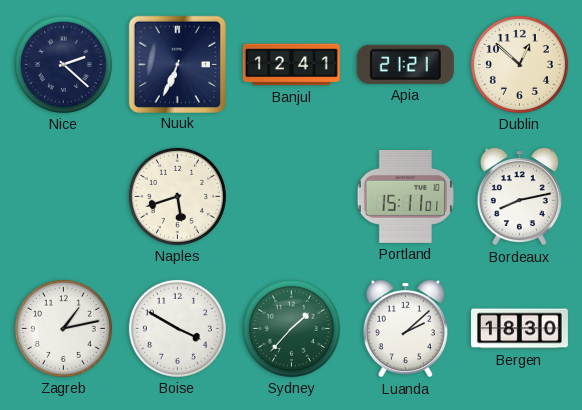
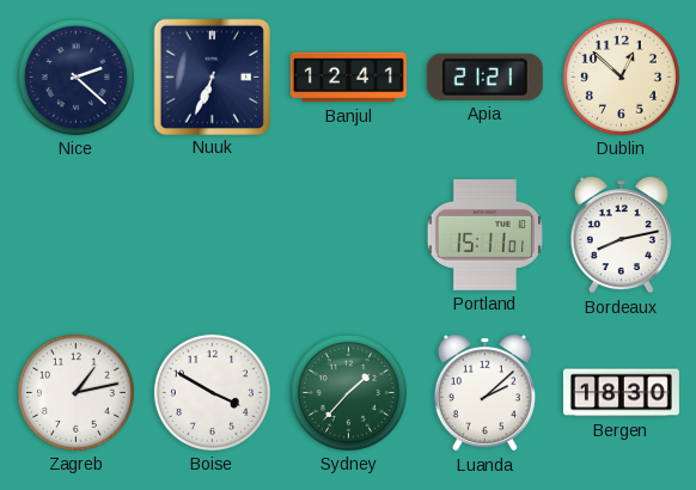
Naples: 5:42 -> none (177, 196)
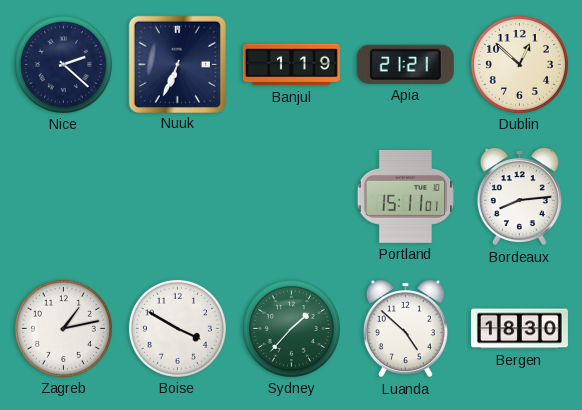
Banjul: 12:41 -> 1:19 (291, 65)
Bordeaux: 8:13 -> 8:14 (519, 197)
Luanda: 2:08 -> 4:52 (405, 329)
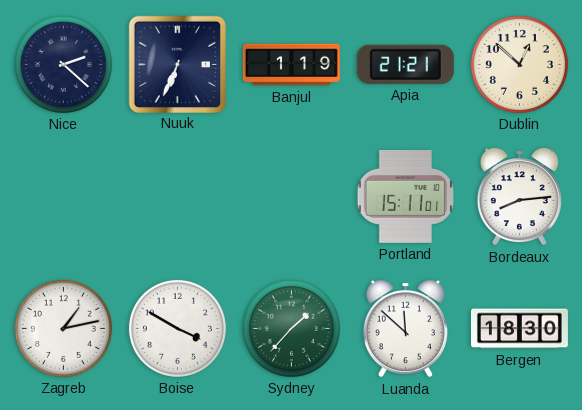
Luanda: 4:52 -> 11:52 (405, 329)
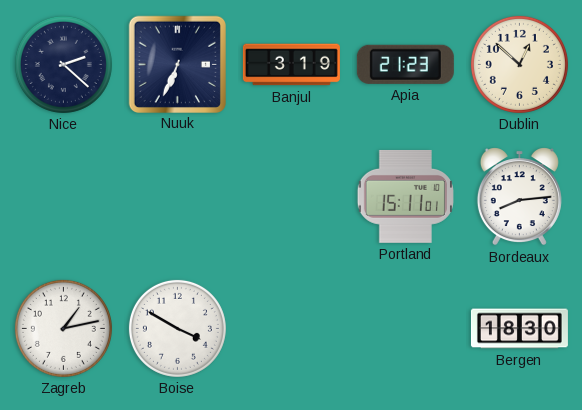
Banjul: 1:19 -> 3:19 (291, 65)
Apia: 21:21 -> 21:23 (405, 64)
Sydney: 1:37 -> none (291, 328)
Luanda: 11:52 -> none (405, 329)
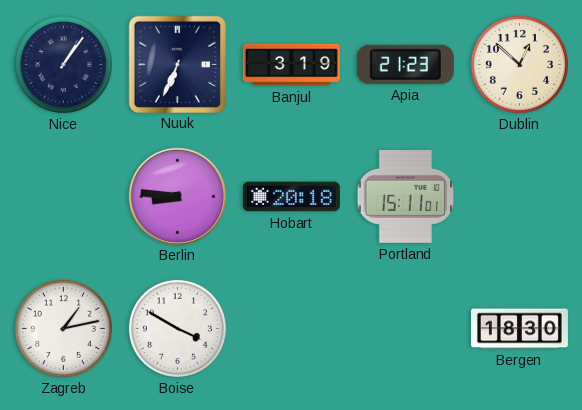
Nice: 2:22 -> 1:06 (63, 64)
Berlin: none -> 8:46 (177, 196)
Hobart: none -> 20:18 (291, 197)
Bordeaux: 8:14 -> none (519, 197)
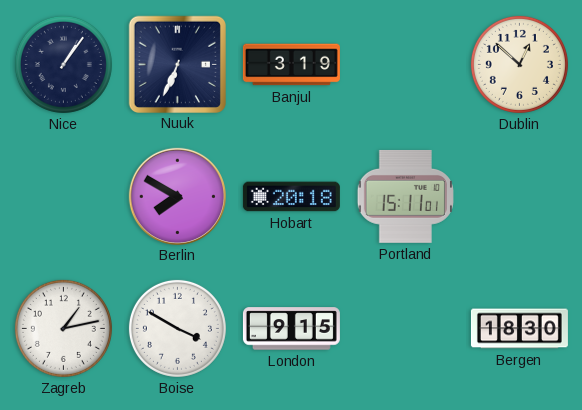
Apia: 21:23 -> none (405, 64)
Berlin: 8:46 -> 7:50 (177, 196)
London: none -> 9:15 (291, 329)
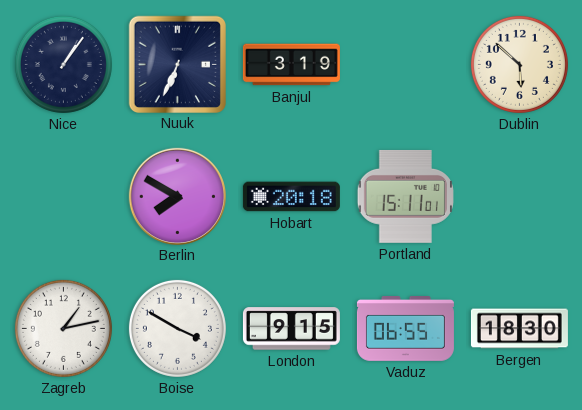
Dublin: 12:52 -> 5:52 (519, 64)
Vaduz: none -> 06:55 (405, 329)
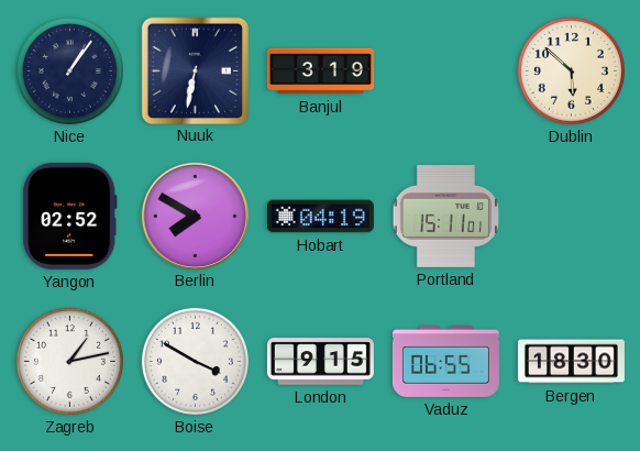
Nuuk: 6:34 -> 6:32 (195, 70)
Yangon: none -> 02:52 (70, 216)
Hobart: 20:18 -> 04:19 (320, 217)
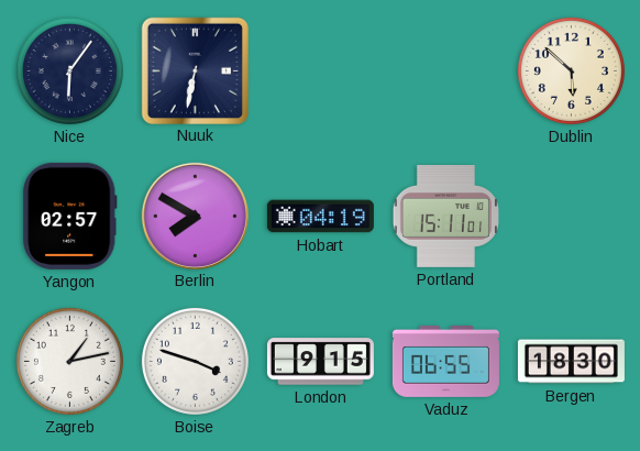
Nice: 1:06 -> 6:06 (69, 70)
Banjul: 3:19 -> none (320, 71)
Yangon: 02:52 -> 02:57 (70, 216)
Boise: 3:50 -> 3:48 (195, 361)
